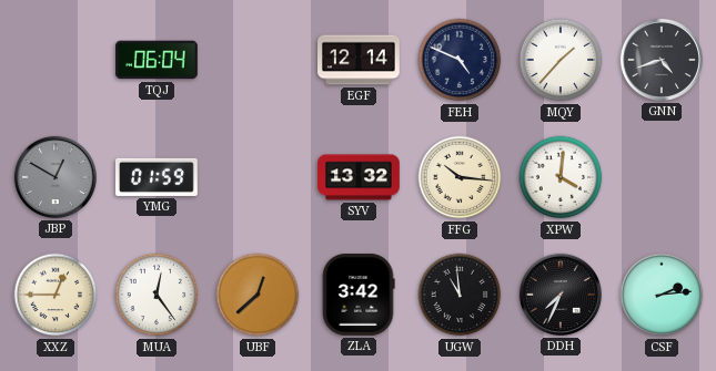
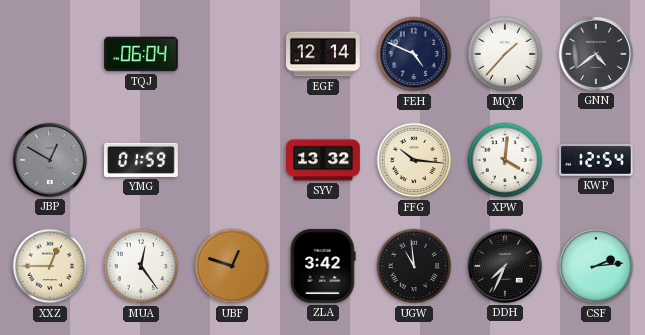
GNN: 4:42 -> 4:39 (596, 54)
KWP: none -> 12:54 (597, 160)
UBF: 12:38 -> 12:48 (232, 266)
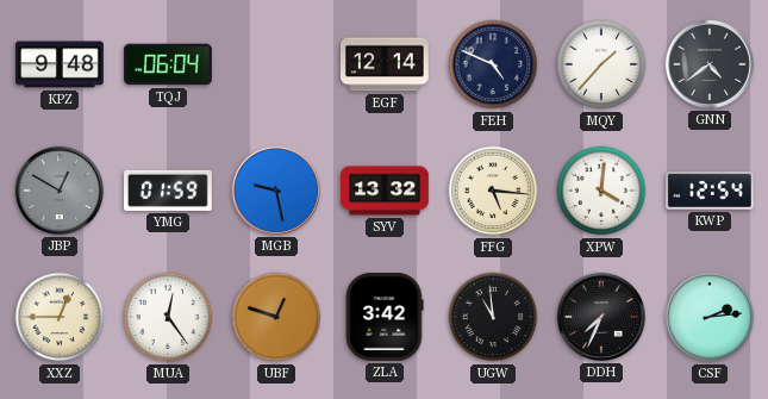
KPZ: none -> 9:48 (61, 64)
MGB: none -> 9:28 (276, 191)
FFG: 10:16 -> 5:16 (493, 191)
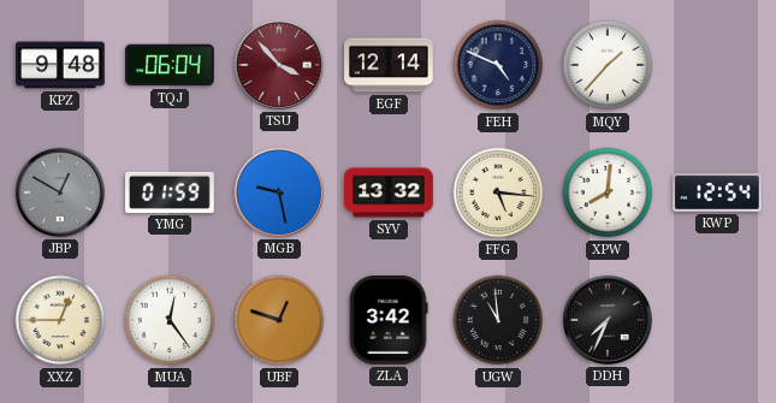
TSU: none -> 3:53 (279, 65)
GNN: 4:39 -> none (710, 64)
XPW: 4:01 -> 8:01 (608, 192)
CSF: 2:14 -> none (710, 317)
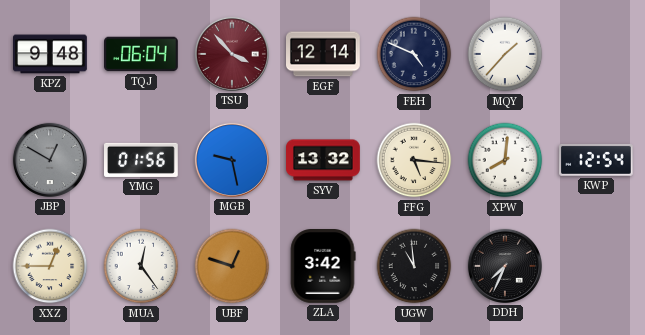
YMG: 01:59 -> 01:56 (142, 160)
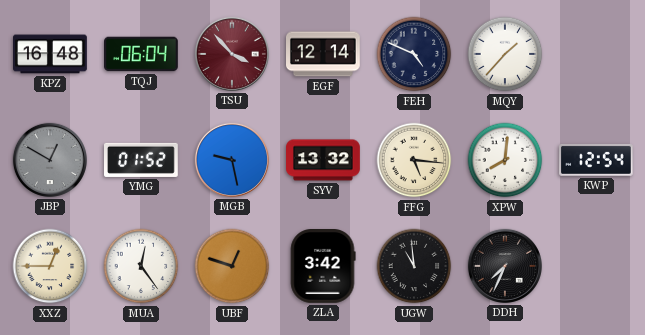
KPZ: 9:48 -> 16:48 (51, 54)
YMG: 01:56 -> 01:52 (142, 160)
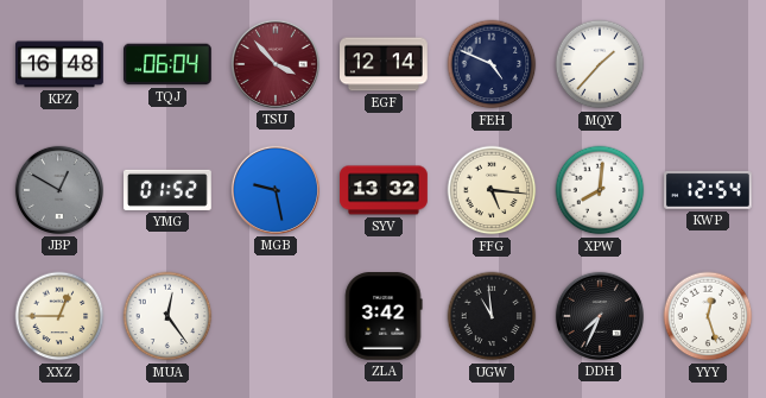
UBF: 12:48 -> none (232, 266)
YYY: none -> 12:27 (708, 316)
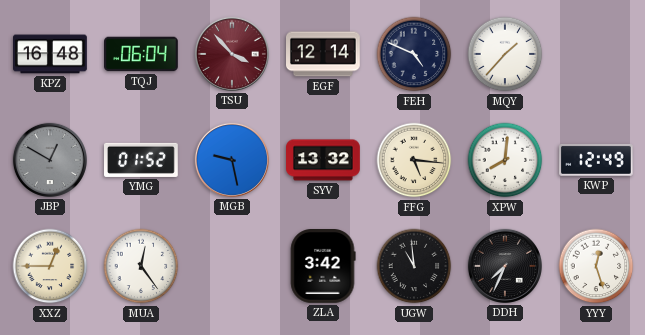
KWP: 12:54 -> 12:49 (597, 160)
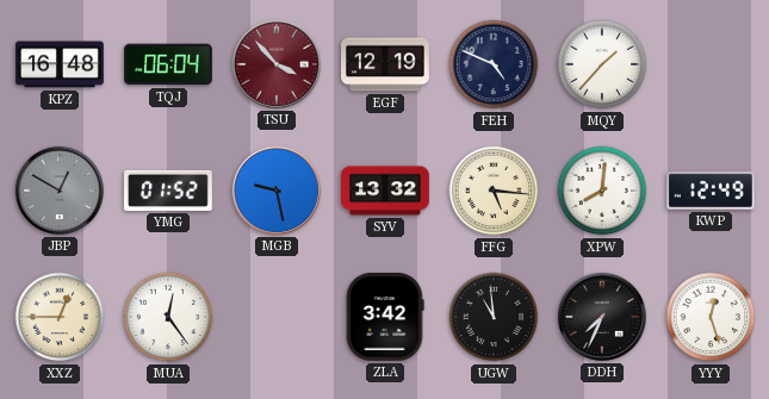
EGF: 12:14 -> 12:19 (386, 64)
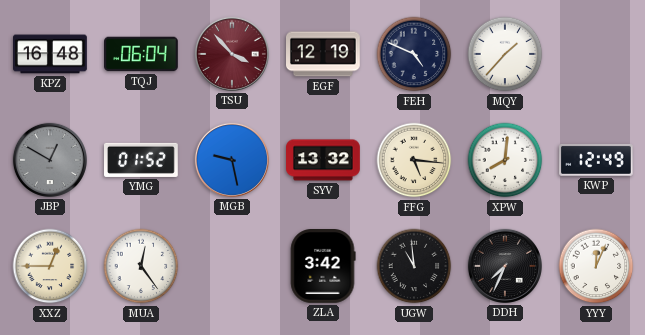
YYY: 12:27 -> 12:04 (596, 266)
